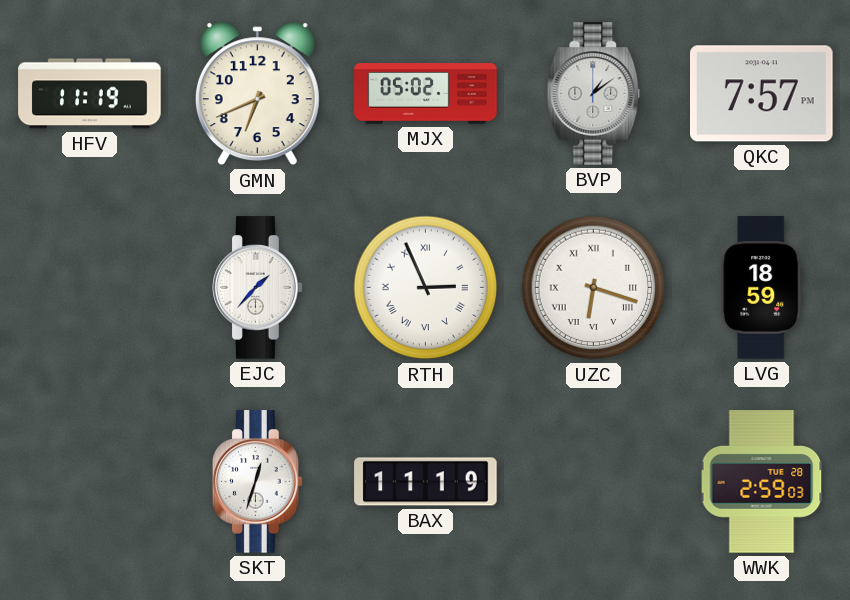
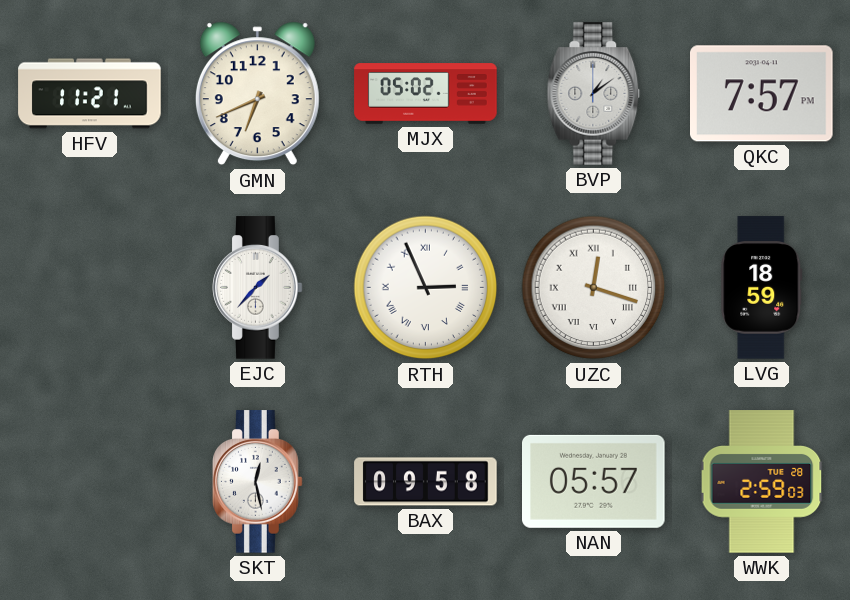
HFV: 11:19 -> 11:21 (90, 94)
UZC: 6:18 -> 12:18 (594, 288)
SKT: 12:33 -> 12:28 (258, 482)
BAX: 11:19 -> 09:58 (426, 482)
NAN: none -> 05:57 (594, 481)
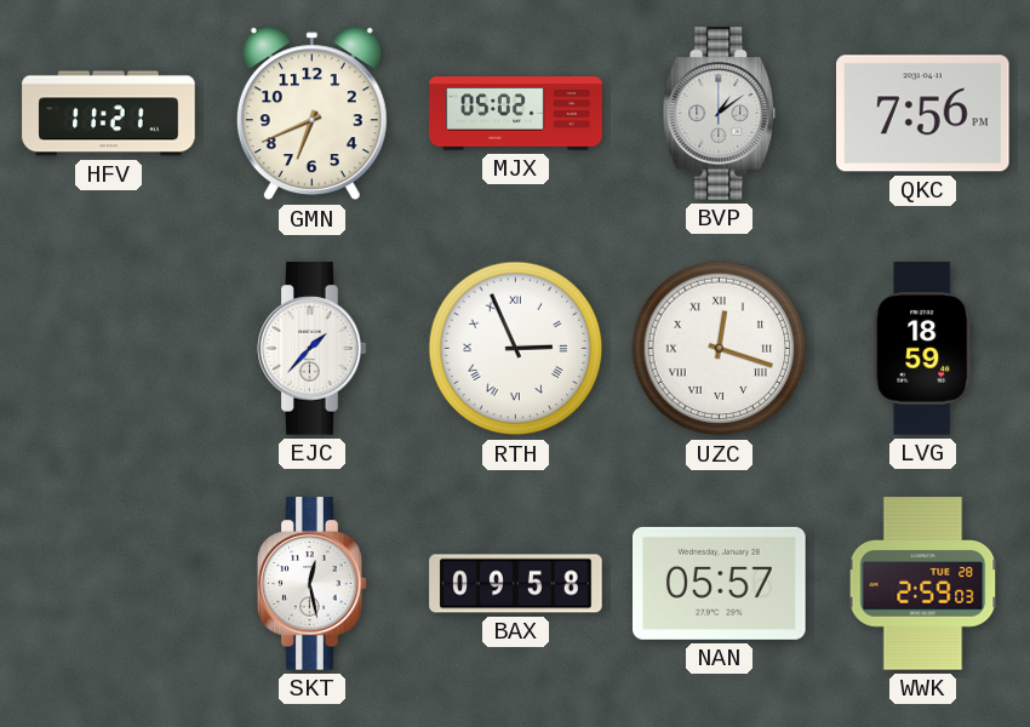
QKC: 7:57 -> 7:56 (923, 114)
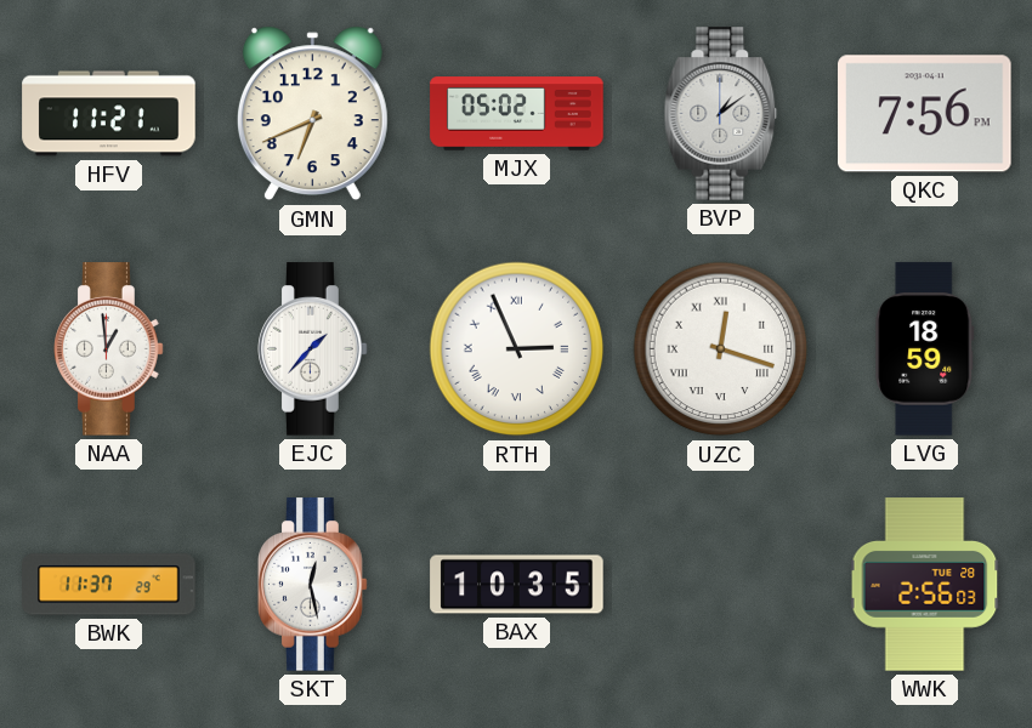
NAA: none -> 12:59 (109, 349)
BWK: none -> 11:37 (109, 585)
BAX: 09:58 -> 10:35 (517, 585)
NAN: 05:57 -> none (720, 583)
WWK: 2:59 -> 2:56 (925, 585)
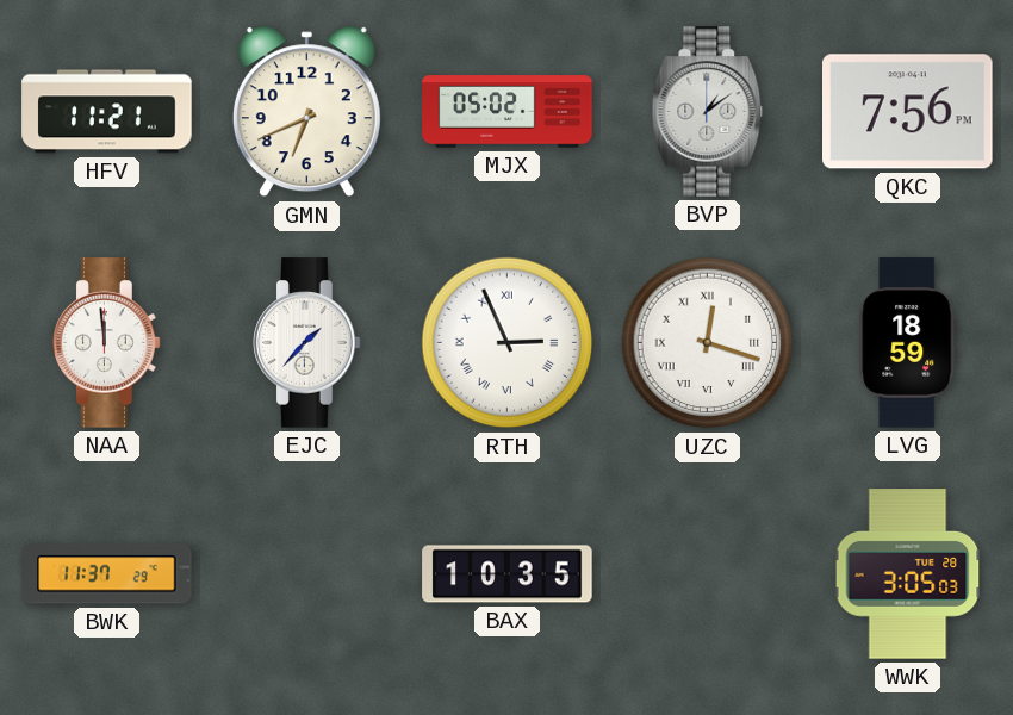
NAA: 12:59 -> 11:59 (107, 343)
SKT: 12:28 -> none (313, 585)
WWK: 2:56 -> 3:05 (908, 574)
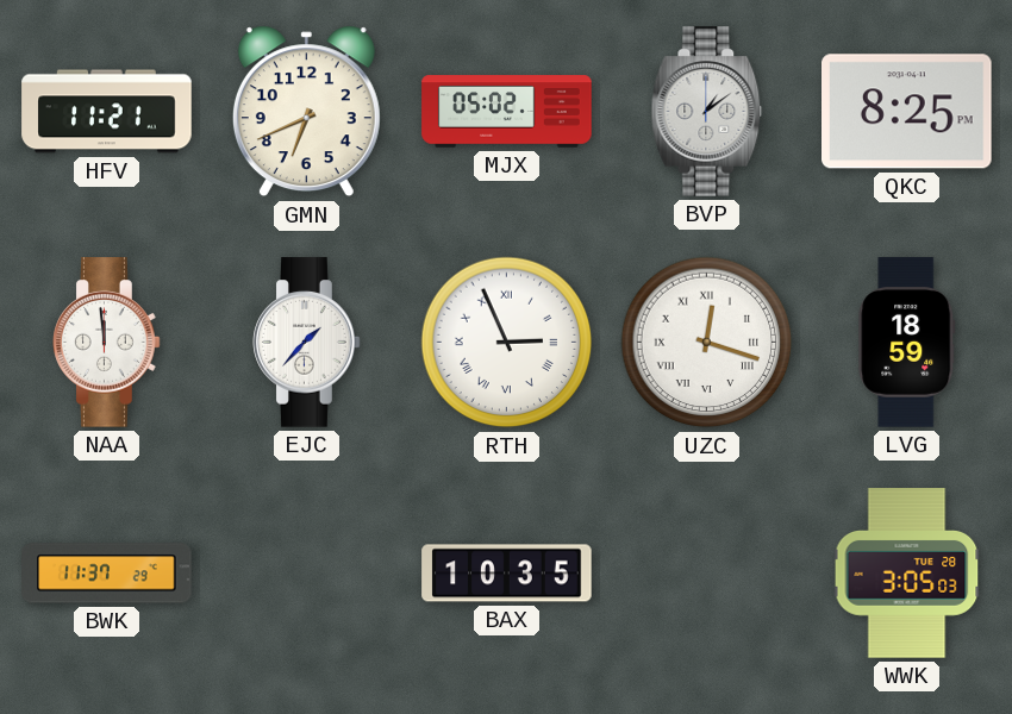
QKC: 7:56 -> 8:25 (907, 112)
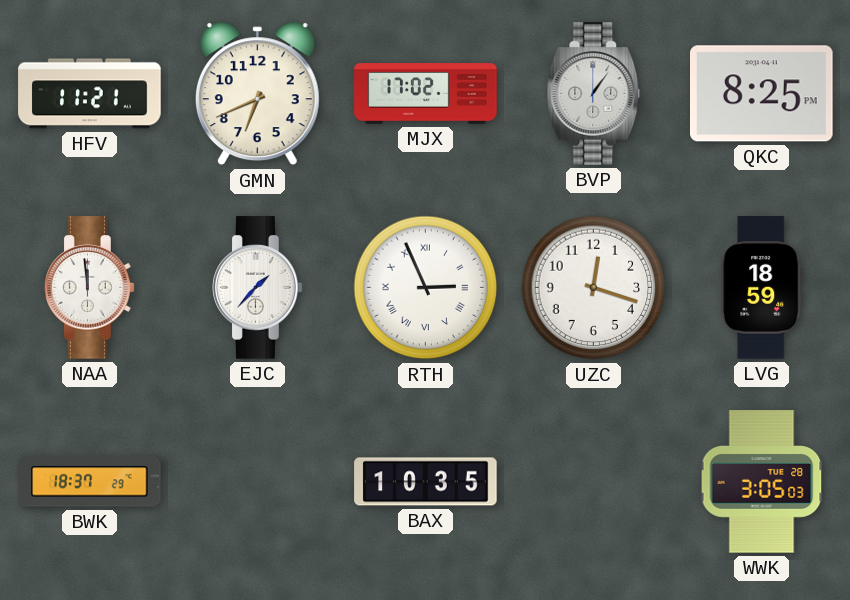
MJX: 05:02 -> 17:02 (426, 94)
BVP: 1:09 -> 1:06 (594, 94)
UZC numerals: Roman -> Arabic (594, 288)
BWK: 11:37 -> 18:37 (90, 482)
